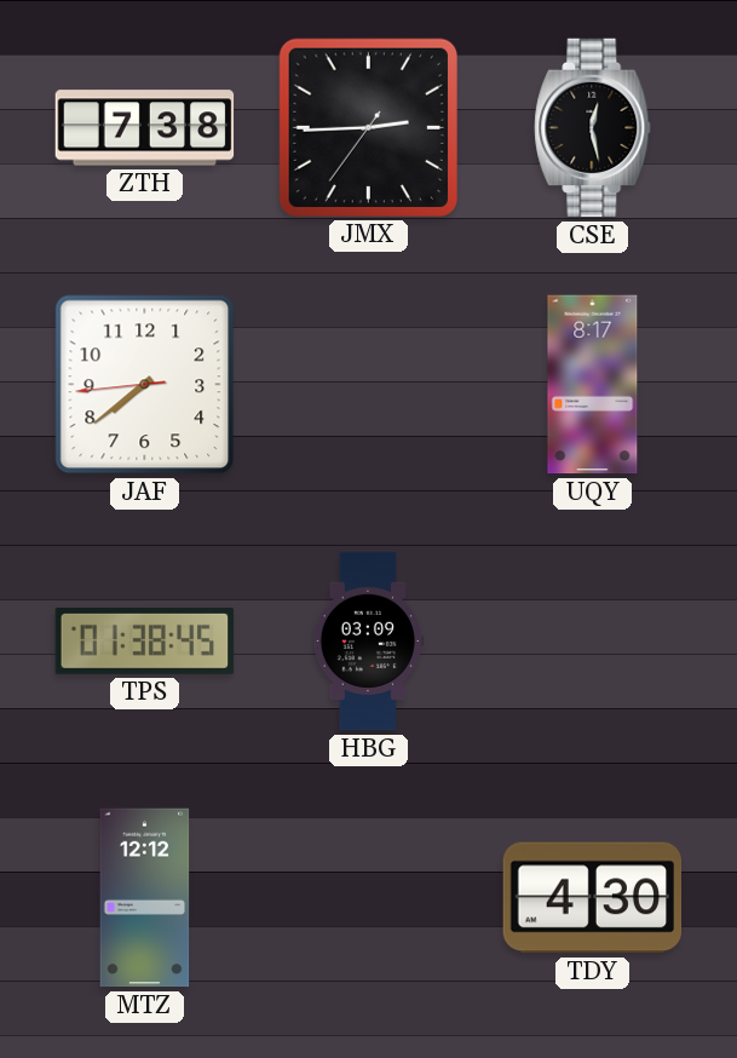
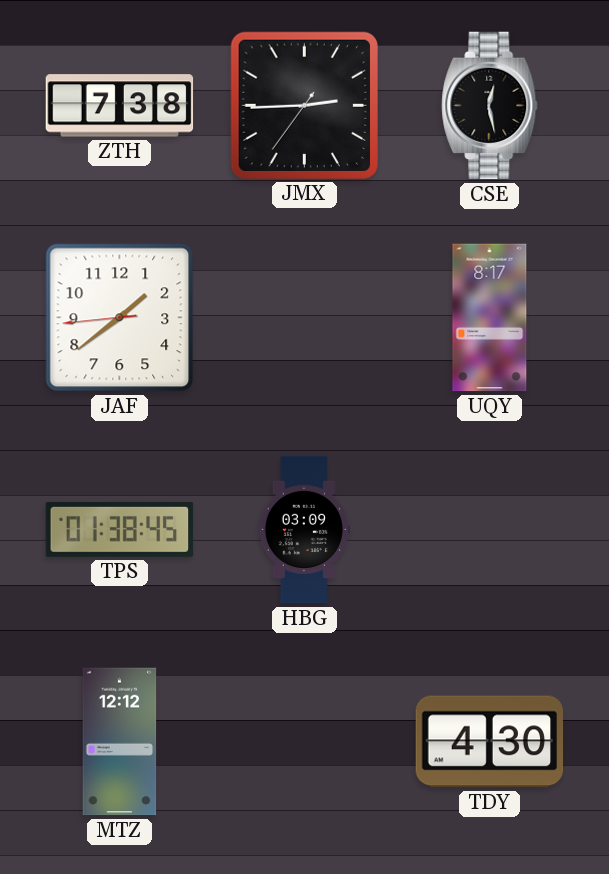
JAF: 7:38 -> 1:38 (120, 318)
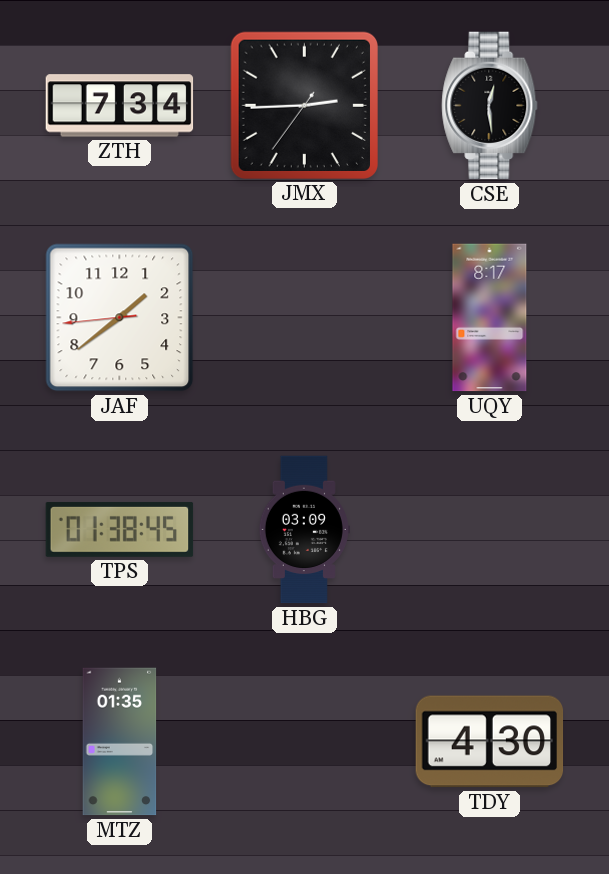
ZTH: 7:38 -> 7:34 (120, 106)
CSE: 12:28 -> 12:29 (490, 106)
MTZ: 12:12 -> 01:35 (120, 742)
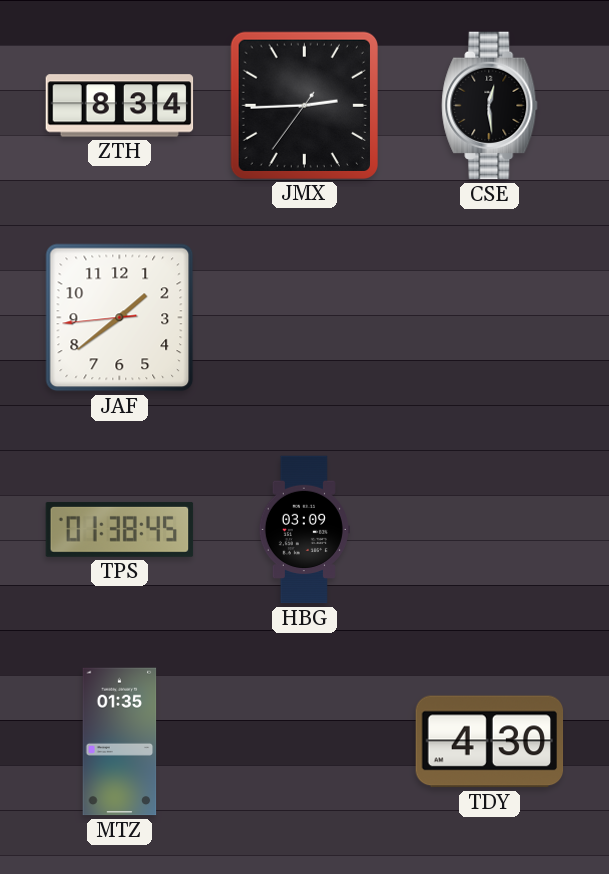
ZTH: 7:34 -> 8:34 (120, 106)
UQY: 8:17 -> none (490, 318)
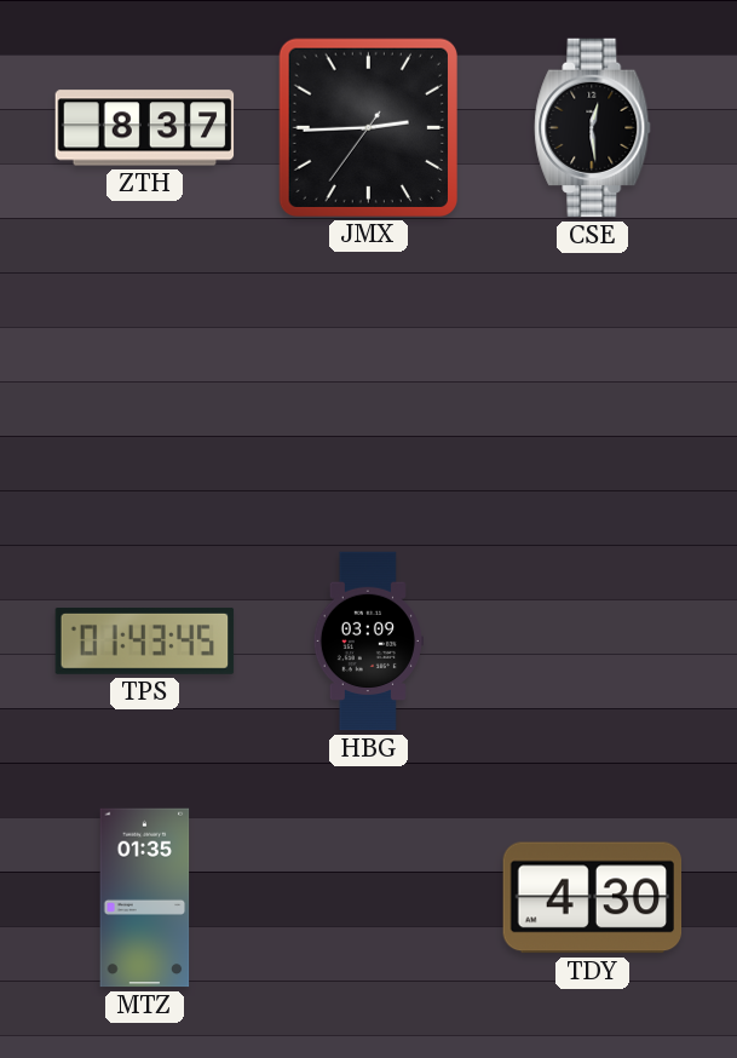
ZTH: 8:34 -> 8:37 (145, 128)
JAF: 1:38 -> none (120, 318)
TPS: 01:38 -> 01:43 (145, 640)
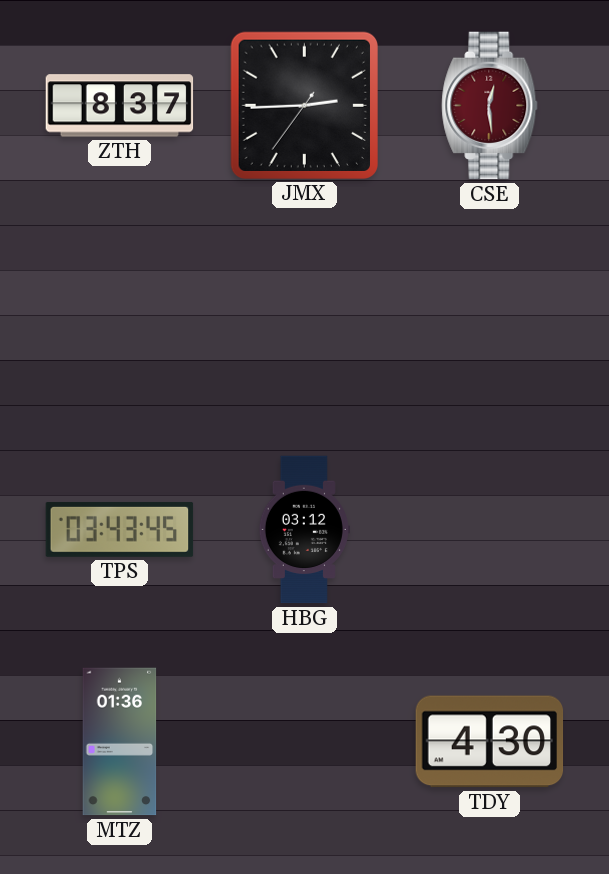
CSE dial: black -> burgundy (490, 106)
TPS: 01:43 -> 03:43 (120, 529)
HBG: 03:09 -> 03:12 (304, 530)
MTZ: 01:35 -> 01:36 (120, 742)
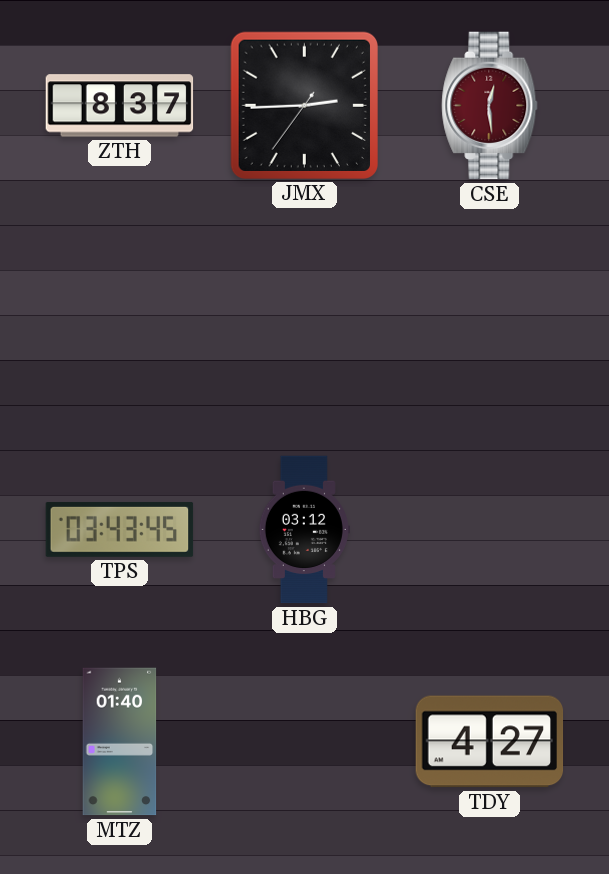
MTZ: 01:36 -> 01:40 (120, 742)
TDY: 4:30 -> 4:27 (490, 742)
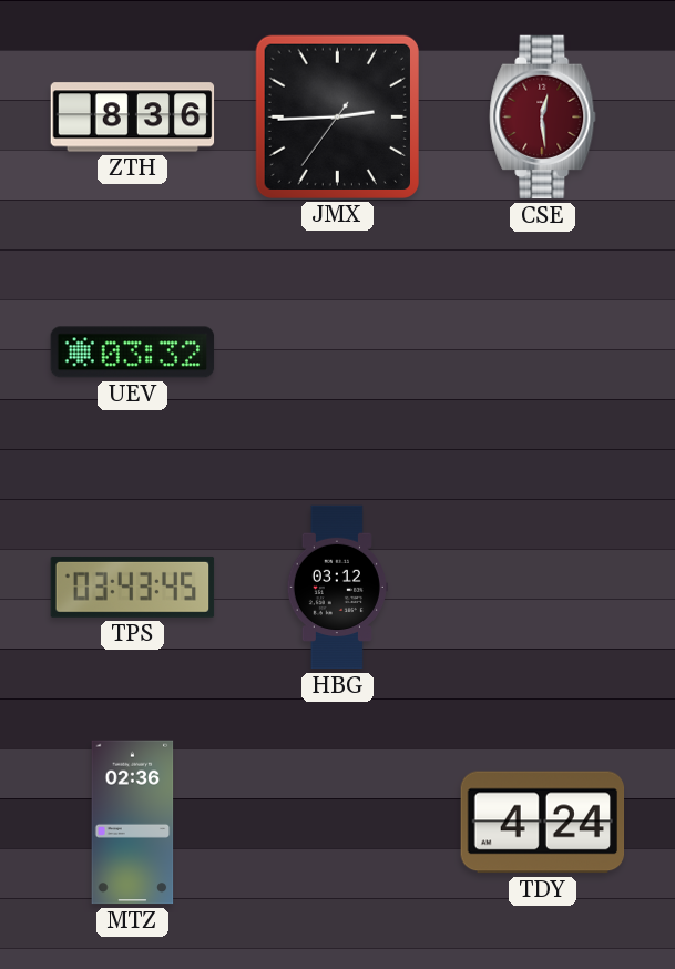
ZTH: 8:37 -> 8:36 (133, 118)
UEV: none -> 03:32 (133, 353)
MTZ: 01:40 -> 02:36 (133, 823)
TDY: 4:27 -> 4:24 (543, 823)
